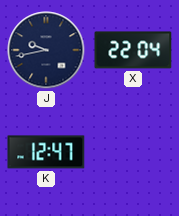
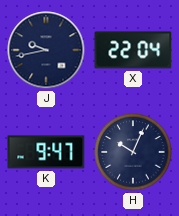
K: 12:47 -> 9:47 (46, 152)
H: none -> 10:04 (133, 152)
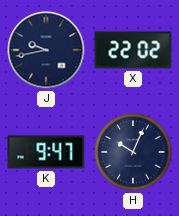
X: 22:04 -> 22:02 (133, 50)
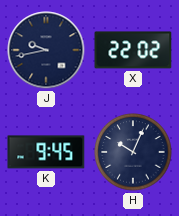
K: 9:47 -> 9:45 (46, 152)
